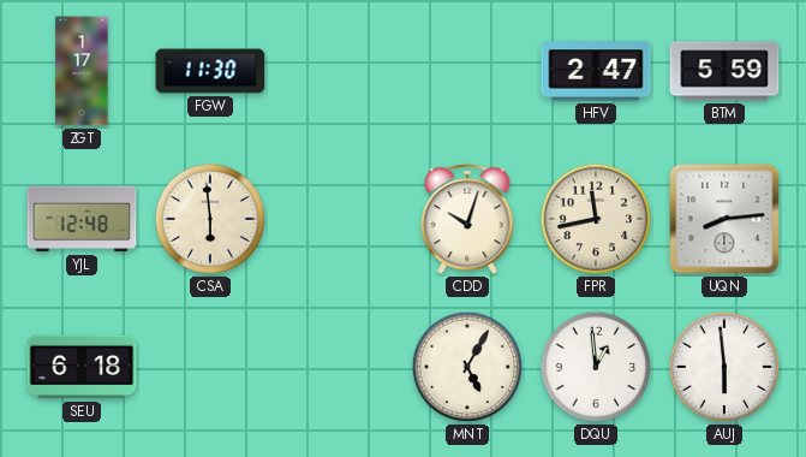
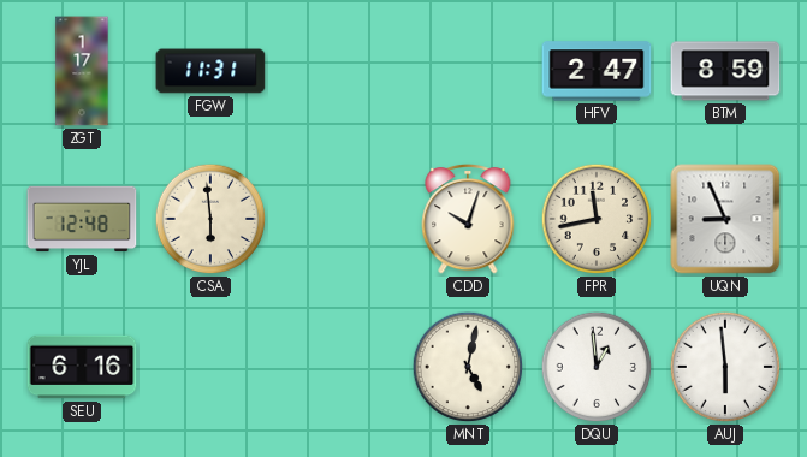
FGW: 11:30 -> 11:31 (210, 71)
BTM: 5:59 -> 8:59 (725, 71)
UQN: 8:14 -> 8:56 (725, 219)
SEU: 6:18 -> 6:16 (82, 367)
MNT: 5:05 -> 5:02 (468, 367)
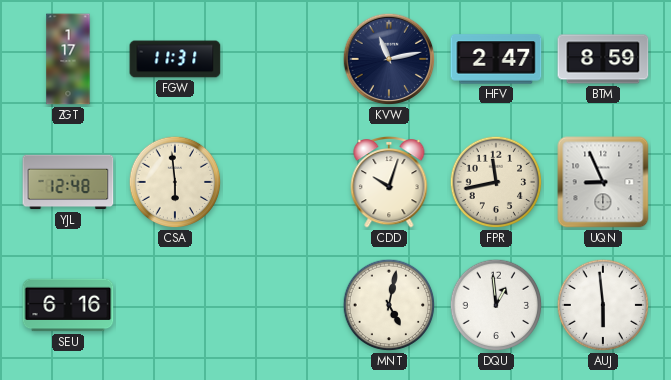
KVW: none -> 11:13 (389, 59)
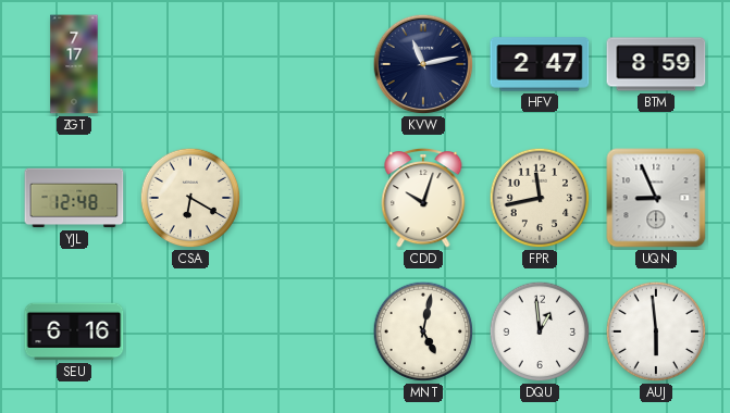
ZGT: 1:17 -> 7:17 (74, 64)
FGW: 11:31 -> none (175, 59)
CSA: 5:59 -> 6:20 (190, 198)
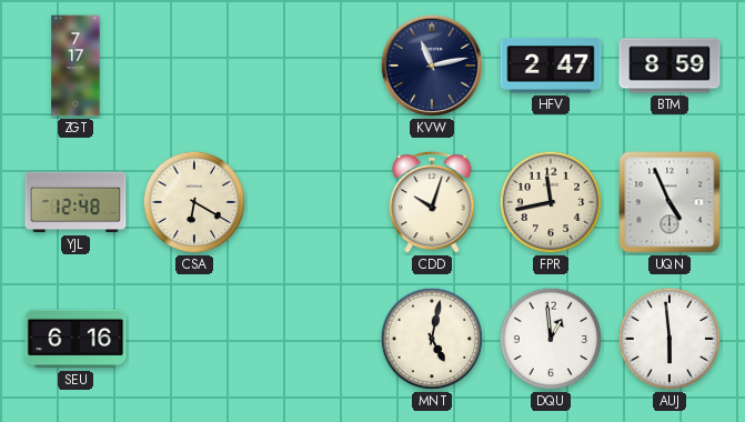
UQN: 8:56 -> 4:56 (670, 202)
